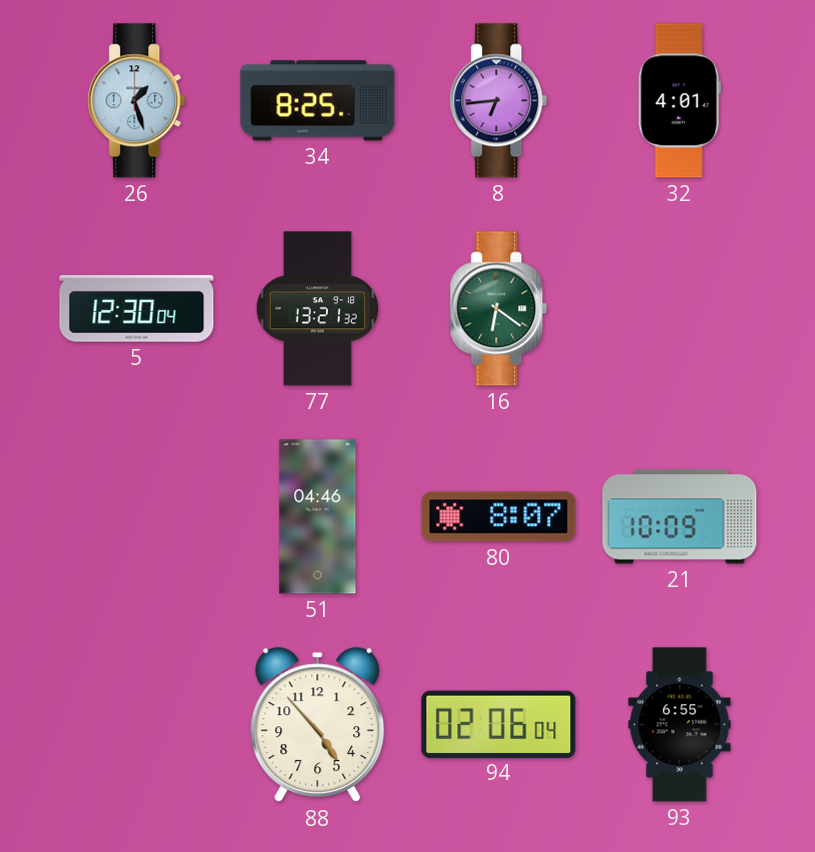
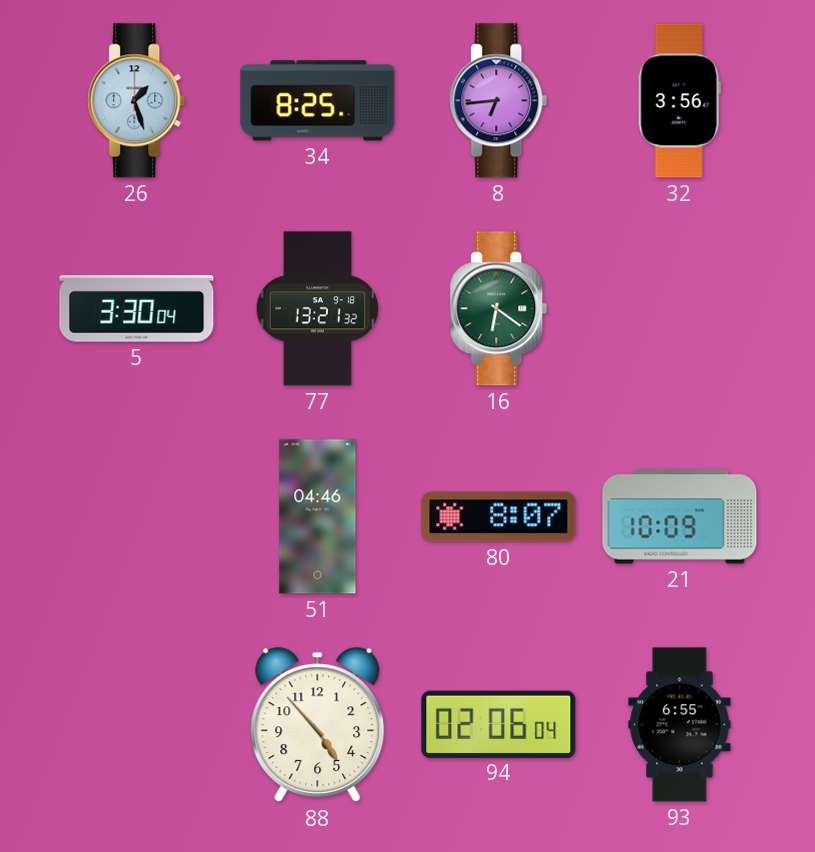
32: 4:01 -> 3:56 (679, 101)
5: 12:30 -> 3:30 (137, 309)
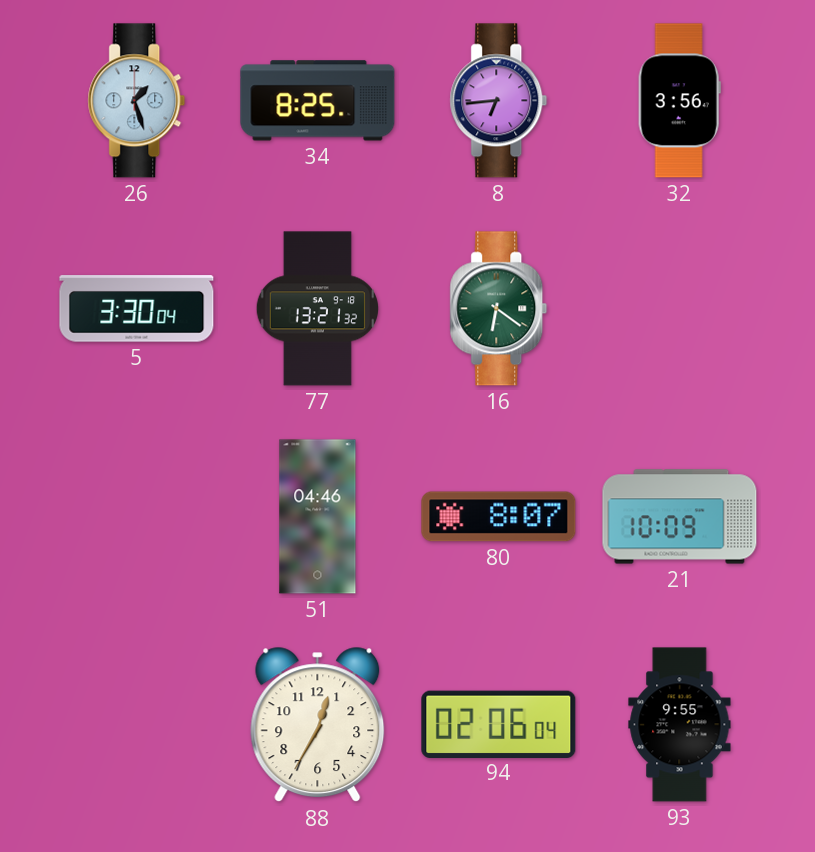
88: 4:53 -> 12:35 (318, 725)
93: 6:55 -> 9:55 (680, 725)
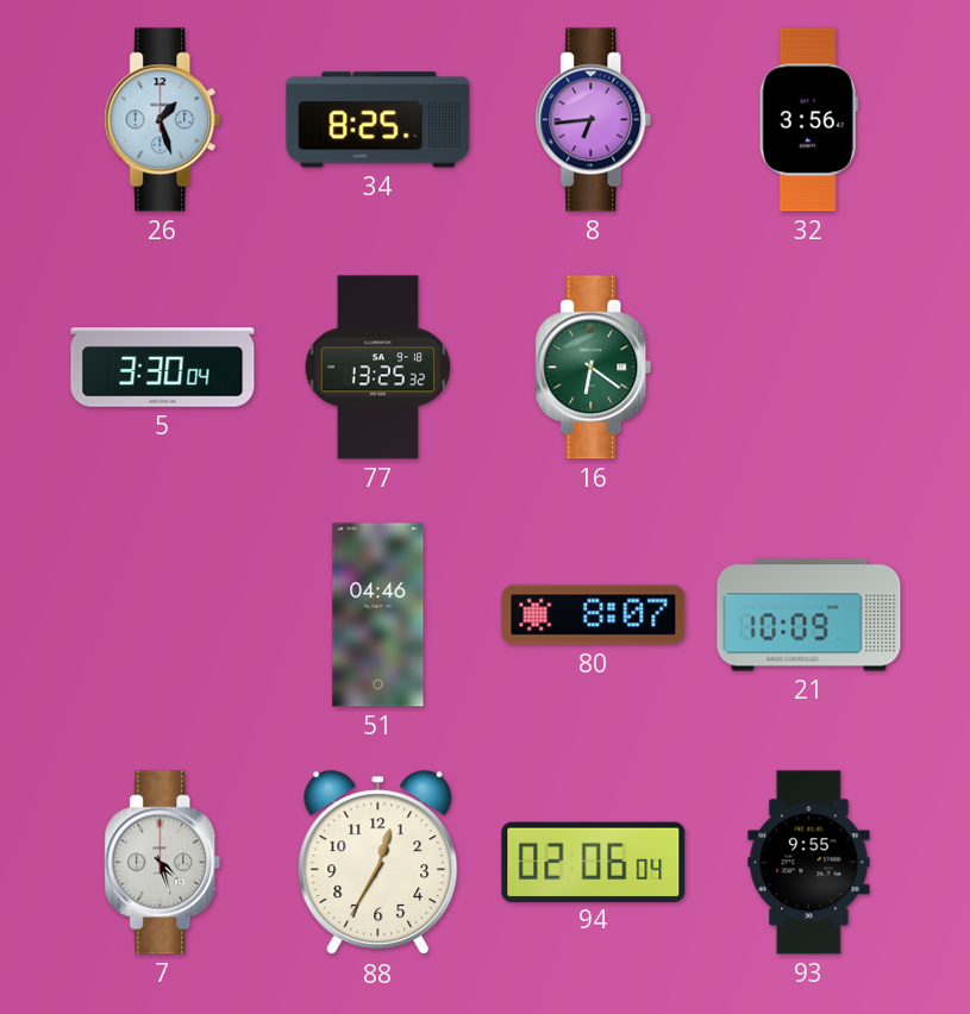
77: 13:21 -> 13:25 (377, 368)
7: none -> 4:27 (163, 863)
